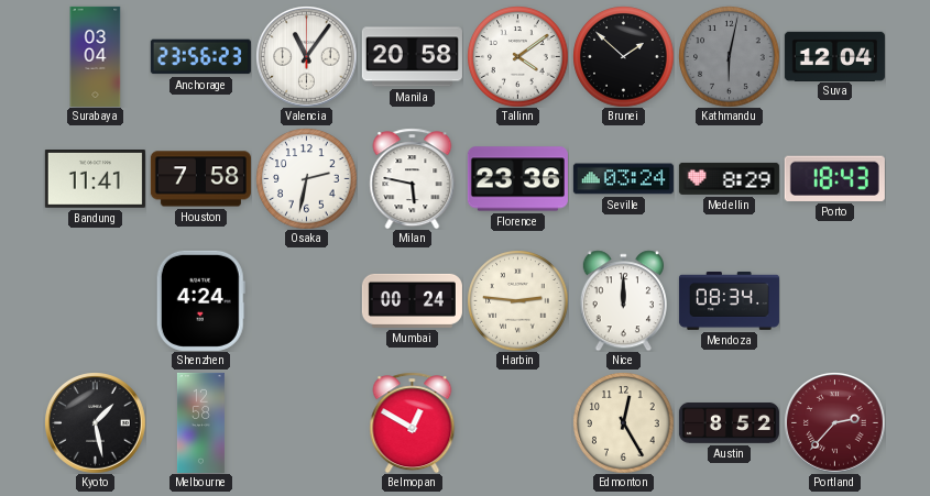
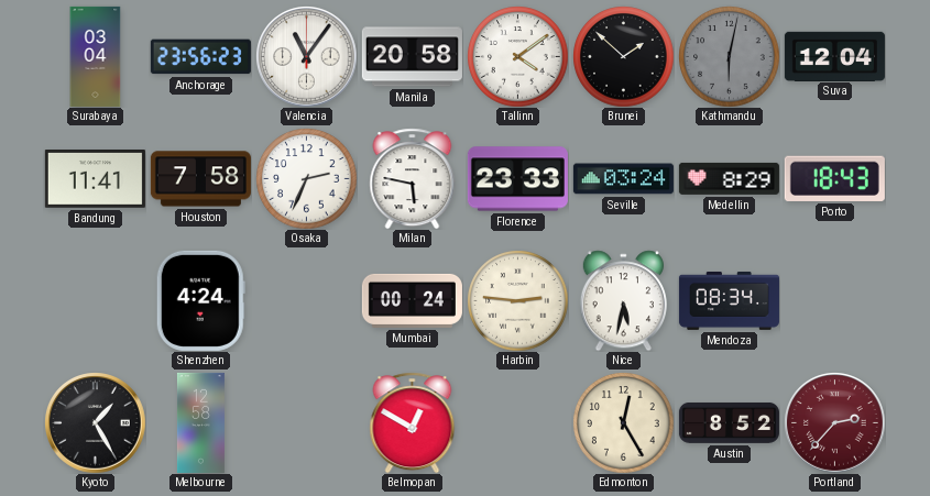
Osaka: 2:32 -> 2:34 (306, 178)
Florence: 23:36 -> 23:33 (517, 179)
Nice: 12:00 -> 5:32 (623, 300)
Kyoto: 1:28 -> 1:25 (96, 423)
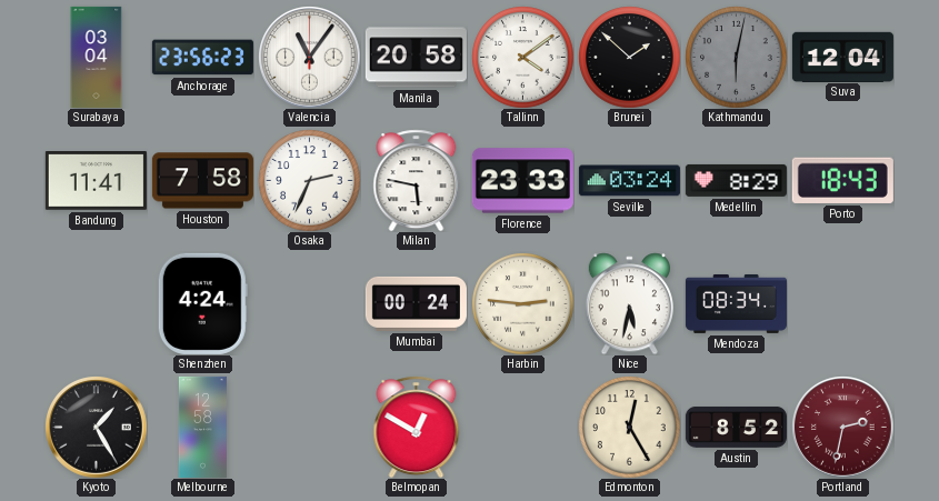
Portland: 2:37 -> 2:32 (843, 428)
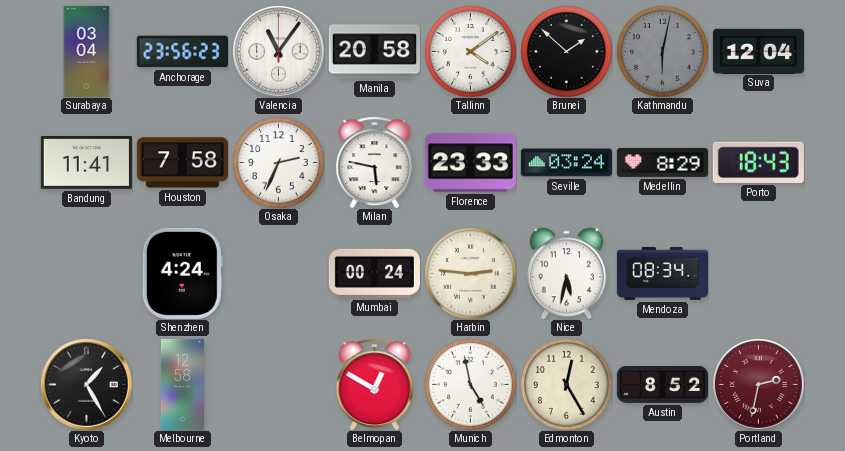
Munich: none -> 4:58 (470, 384)
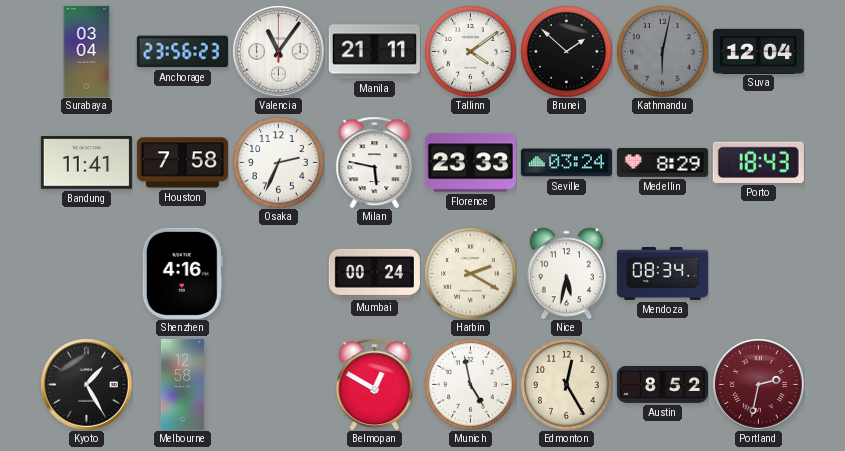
Manila: 20:58 -> 21:11 (374, 52)
Shenzhen: 4:24 -> 4:16 (182, 273)
Harbin: 2:46 -> 2:20 (470, 273)
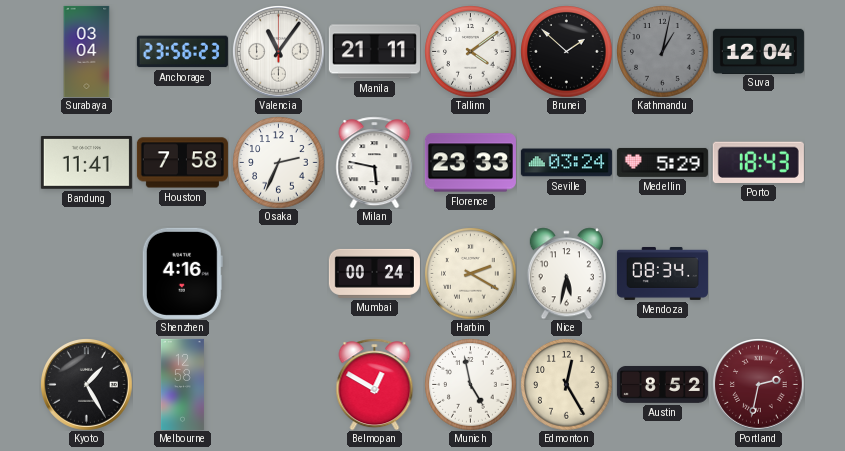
Kathmandu: 6:02 -> 1:02 (662, 51)
Medellin: 8:29 -> 5:29 (662, 162)
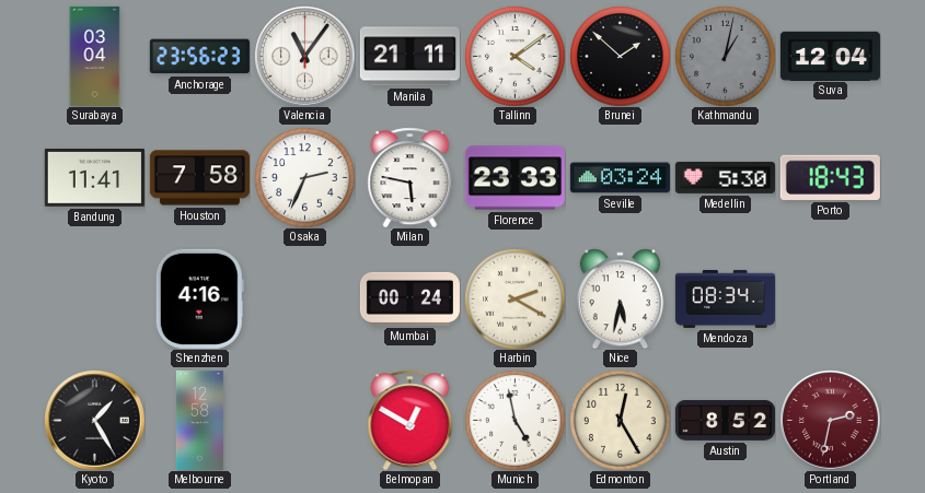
Medellin: 5:29 -> 5:30 (725, 177)
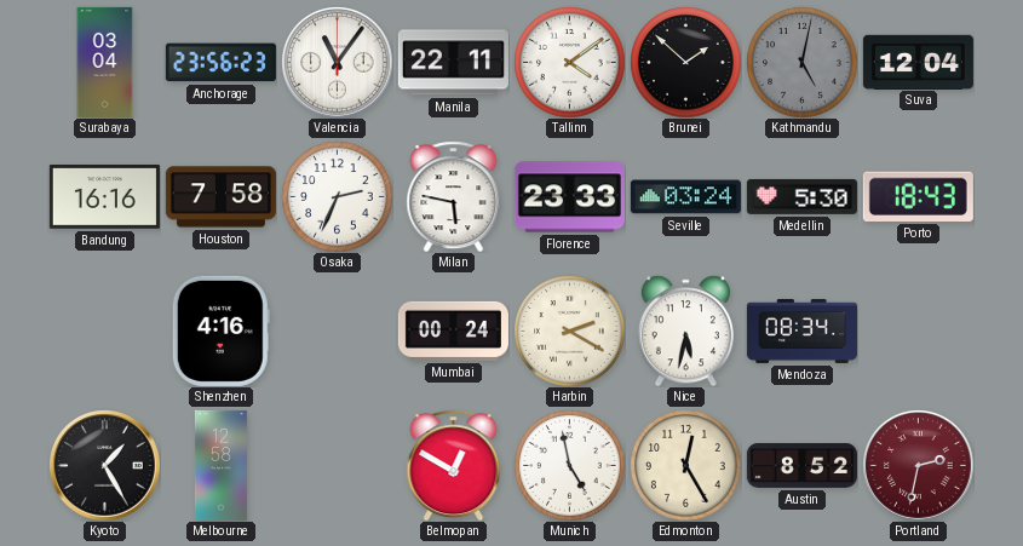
Manila: 21:11 -> 22:11 (453, 63)
Kathmandu: 1:02 -> 5:02 (801, 62)
Bandung: 11:41 -> 16:16 (104, 197)
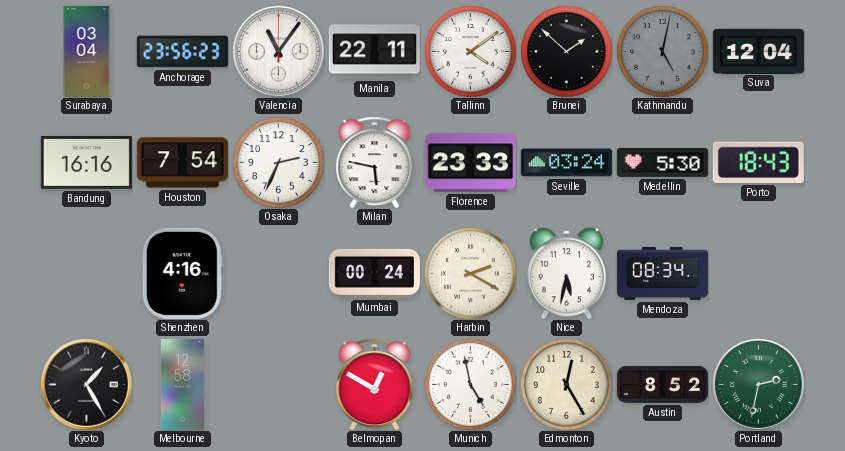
Houston: 7:58 -> 7:54 (182, 163)
Portland dial: burgundy -> green (759, 385)
